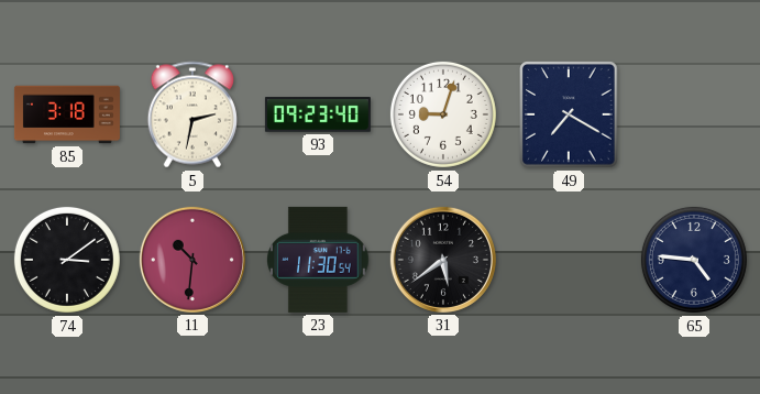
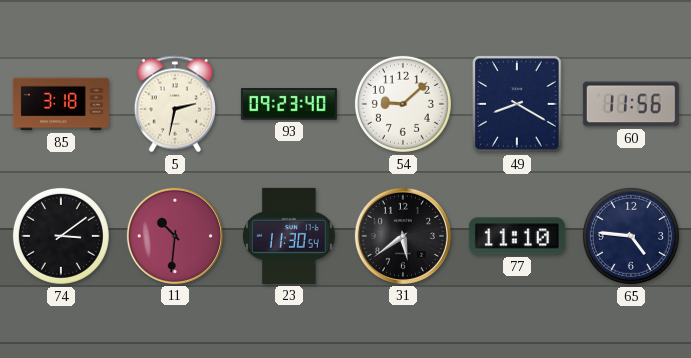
54: 9:03 -> 9:08 (403, 104)
49: 7:20 -> 8:20 (518, 104)
60: none -> 11:56 (631, 104)
77: none -> 11:10 (517, 236)
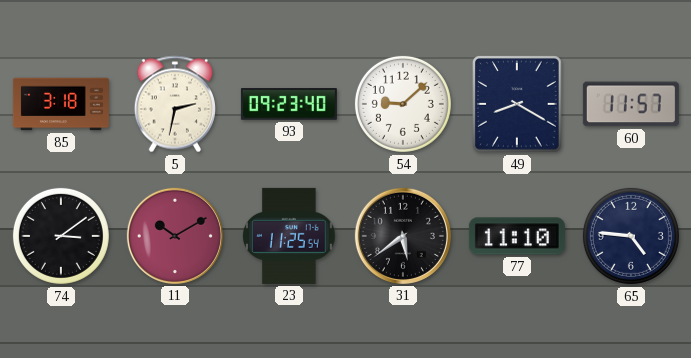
60: 11:56 -> 11:57 (631, 104)
11: 10:31 -> 10:10 (175, 236)
23: 11:30 -> 11:25 (290, 236)
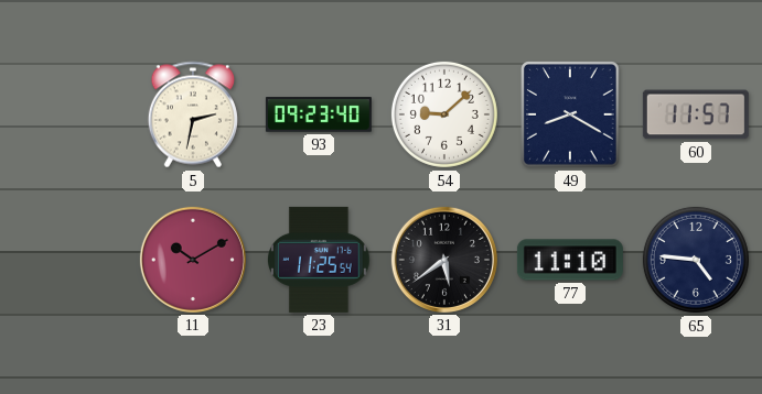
85: 3:18 -> none (61, 104)
74: 3:09 -> none (61, 236)
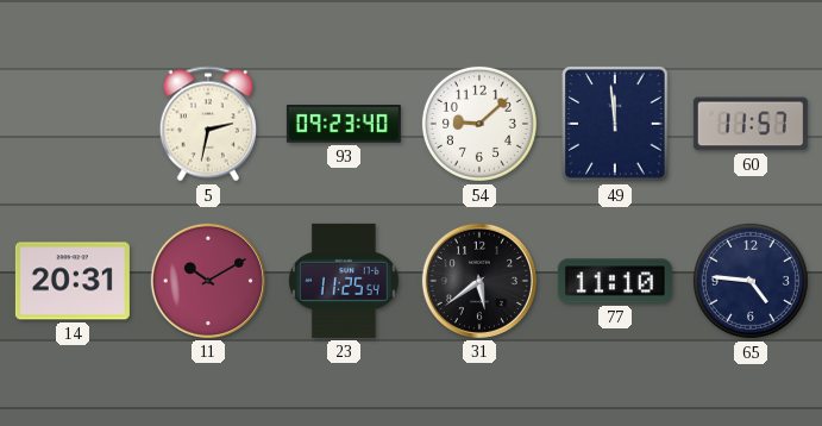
49: 8:20 -> 11:59 (616, 124)
14: none -> 20:31 (73, 281)
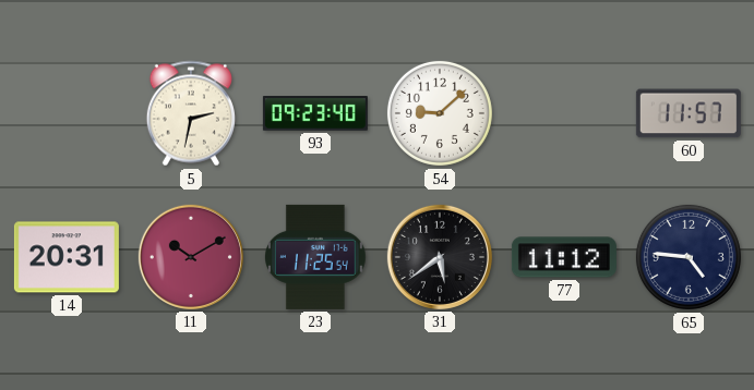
49: 11:59 -> none (616, 124)
77: 11:10 -> 11:12 (564, 257)
